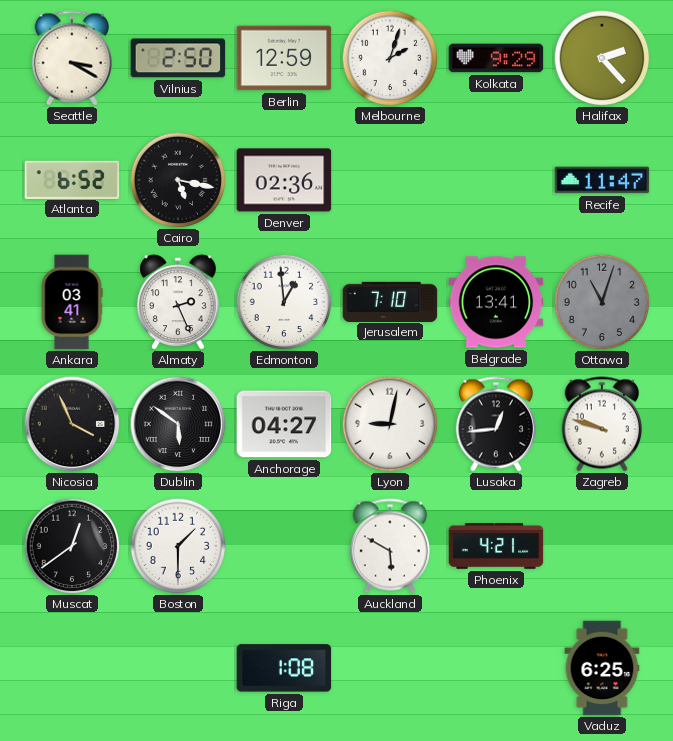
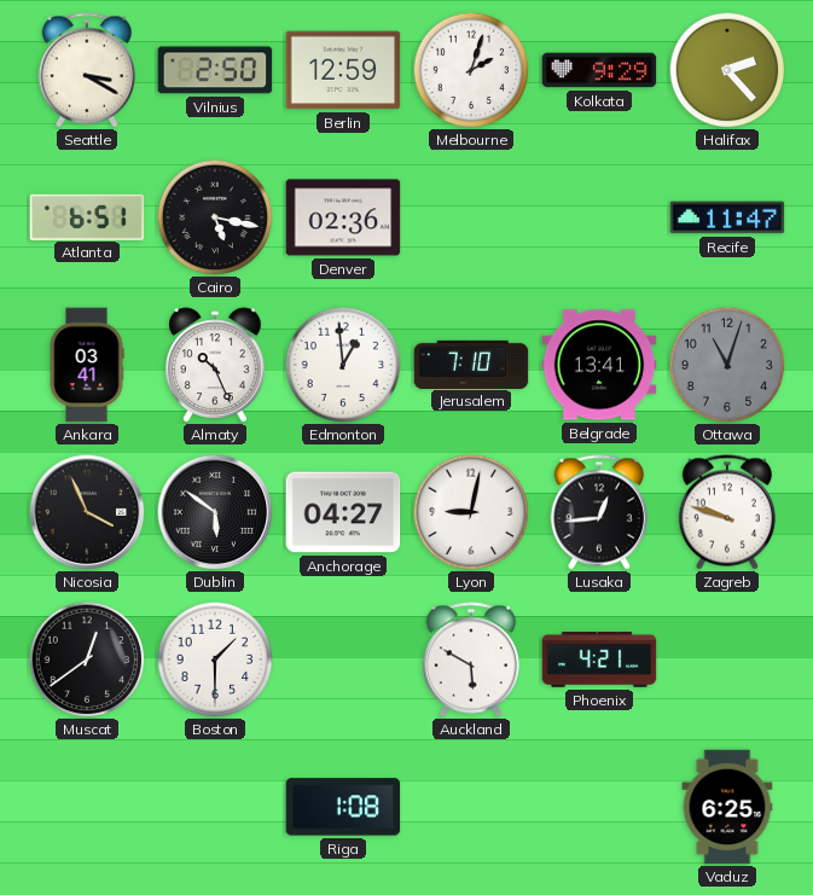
Atlanta: 6:52 -> 6:51 (87, 216)
Almaty: 2:26 -> 10:26 (216, 365)
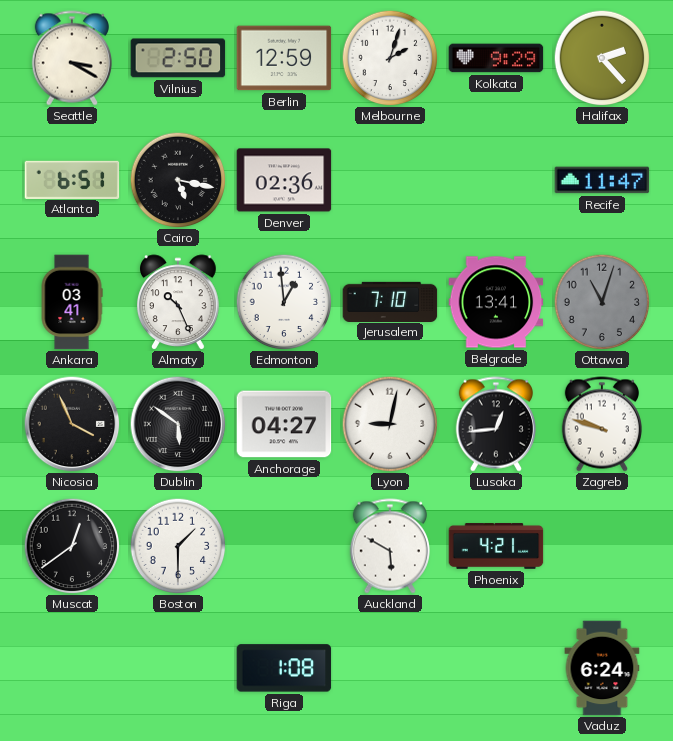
Vaduz: 6:25 -> 6:24 (602, 668)
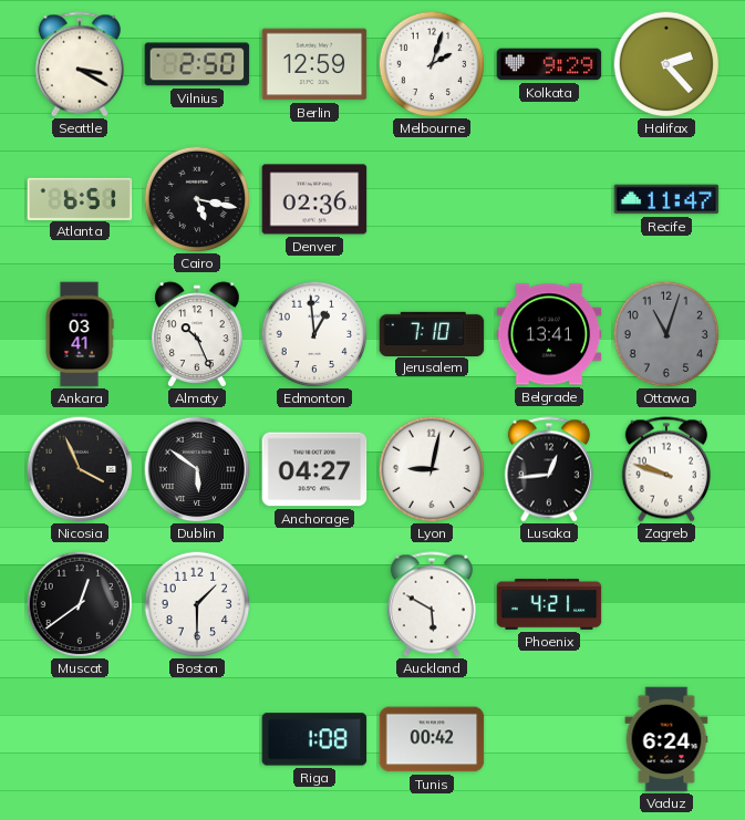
Tunis: none -> 00:42 (432, 739)
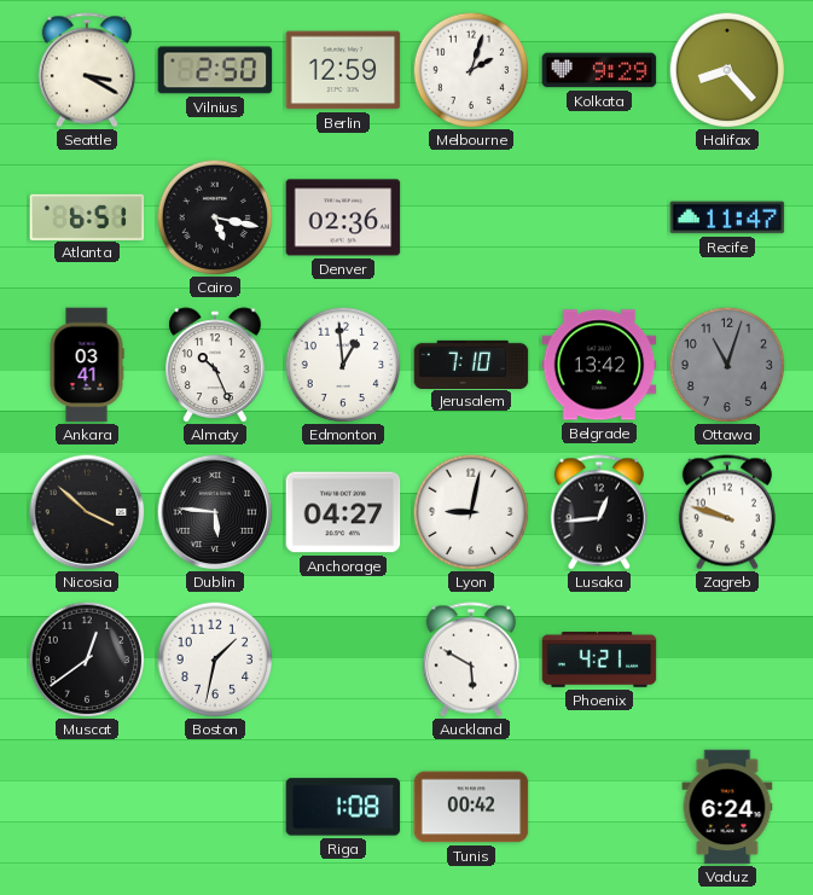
Halifax: 2:23 -> 8:23 (727, 70)
Belgrade: 13:41 -> 13:42 (599, 365)
Nicosia: 3:56 -> 3:52 (87, 512)
Dublin: 5:51 -> 5:46 (215, 512)
Boston: 1:30 -> 1:32 (215, 659)
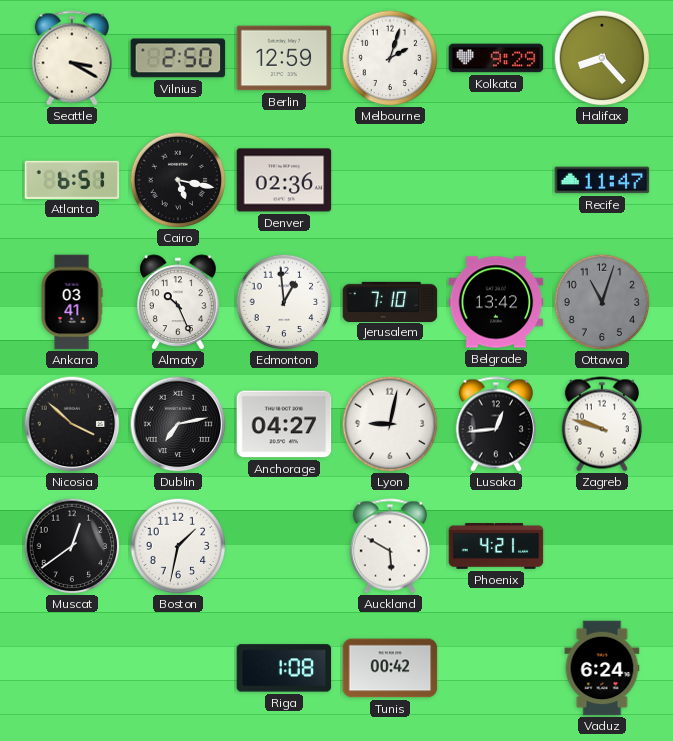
Dublin: 5:46 -> 7:13 (178, 424)
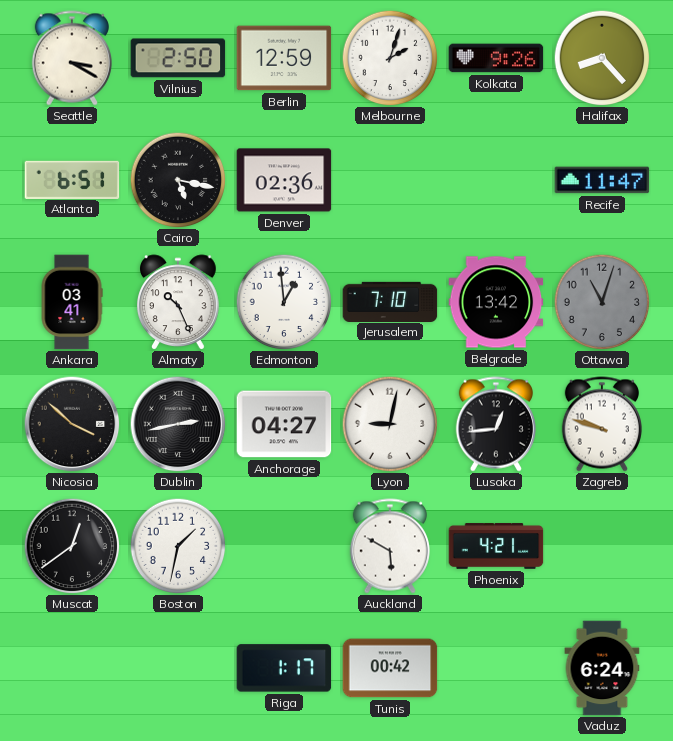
Kolkata: 9:29 -> 9:26 (496, 58)
Dublin: 7:13 -> 2:43 (178, 424)
Riga: 1:08 -> 1:17 (284, 668)
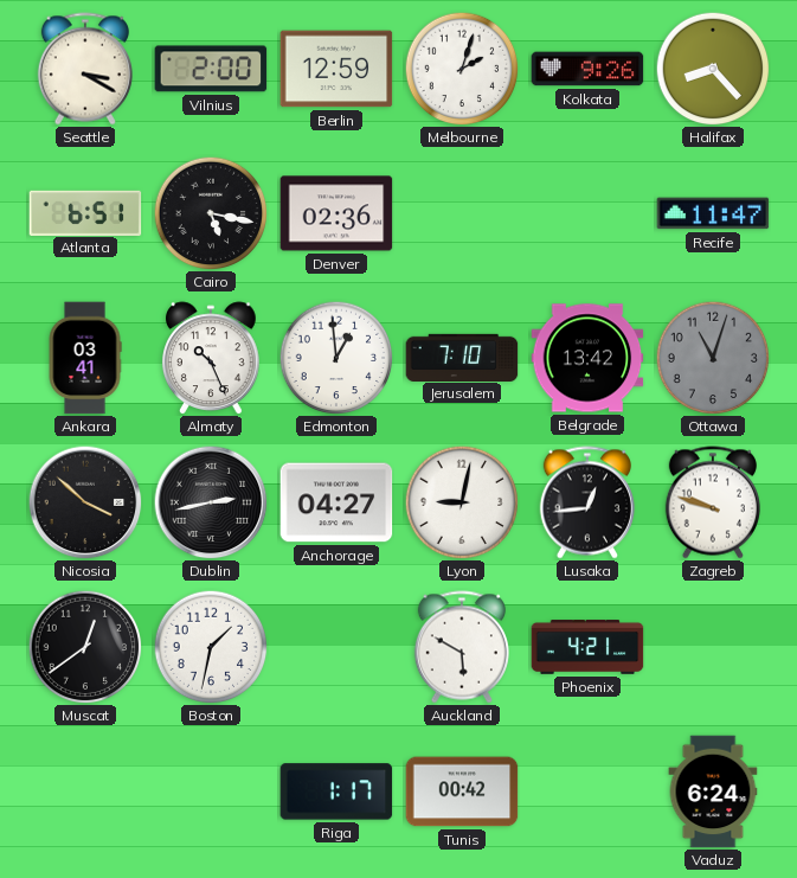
Vilnius: 2:50 -> 2:00 (211, 69)
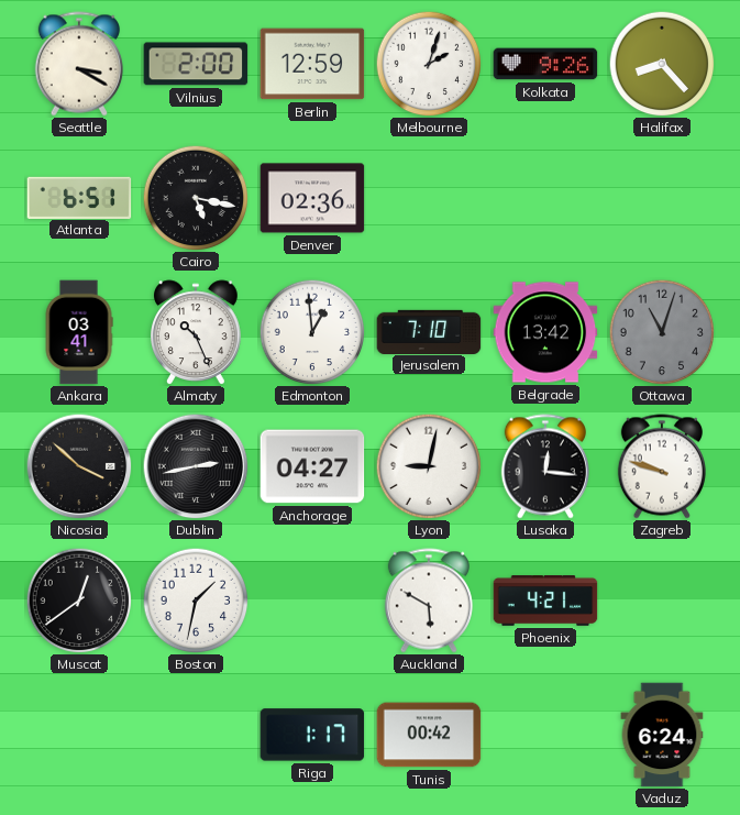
Recife: 11:47 -> none (713, 213)
Lusaka: 12:44 -> 12:16 (545, 466)
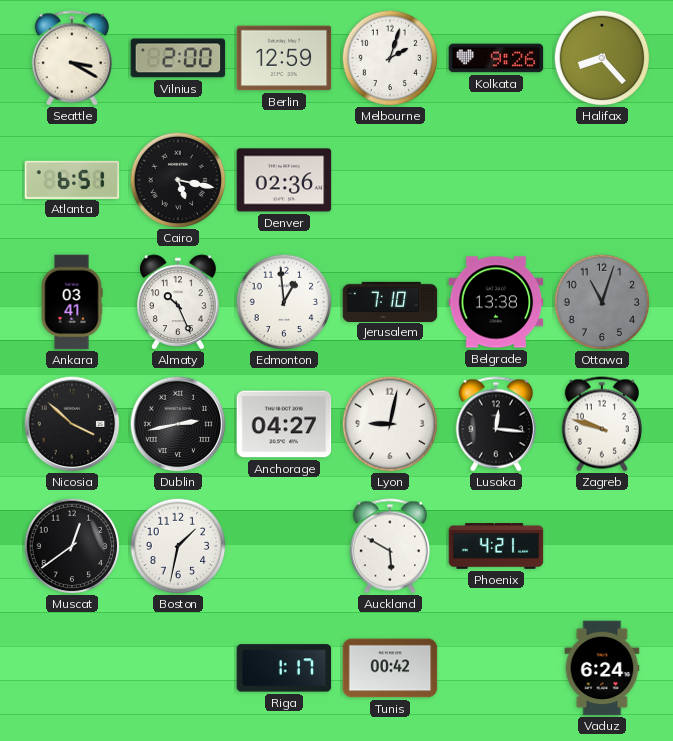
Belgrade: 13:42 -> 13:38 (496, 302)
